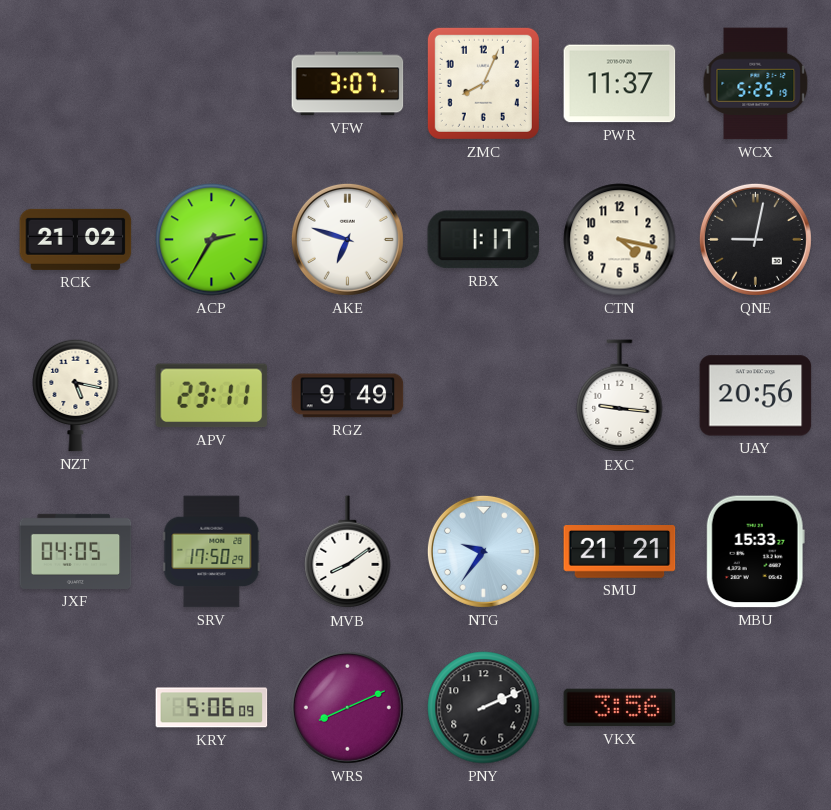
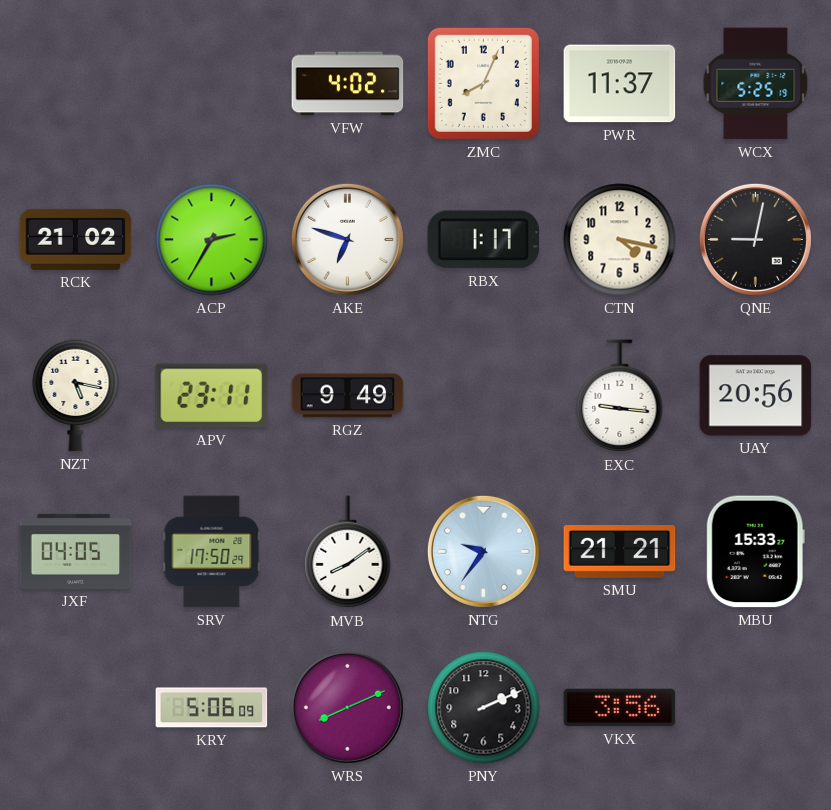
VFW: 3:07 -> 4:02 (348, 84)
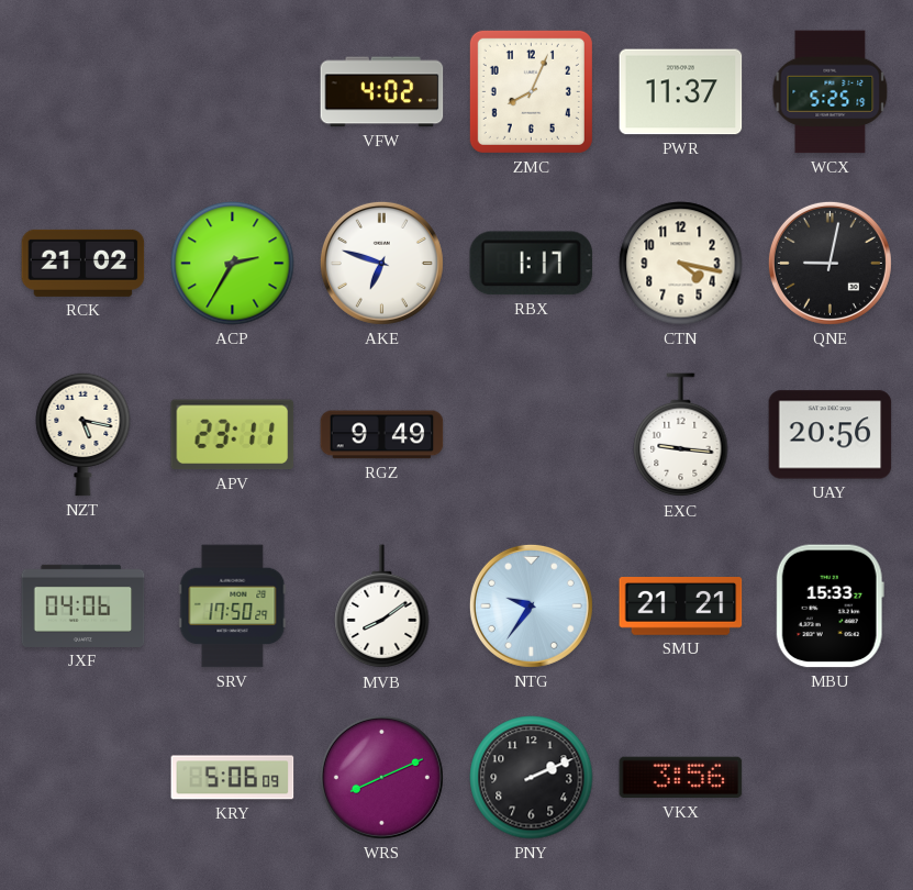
JXF: 04:05 -> 04:06 (83, 605)
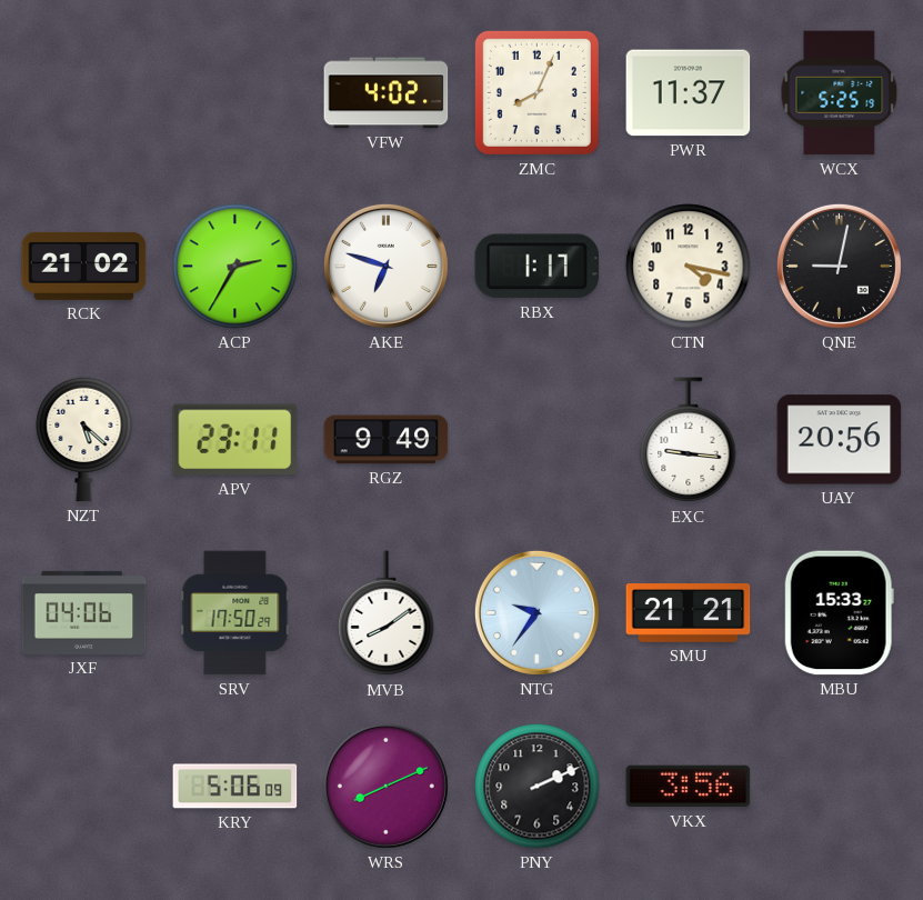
NZT: 5:17 -> 5:22 (84, 439)
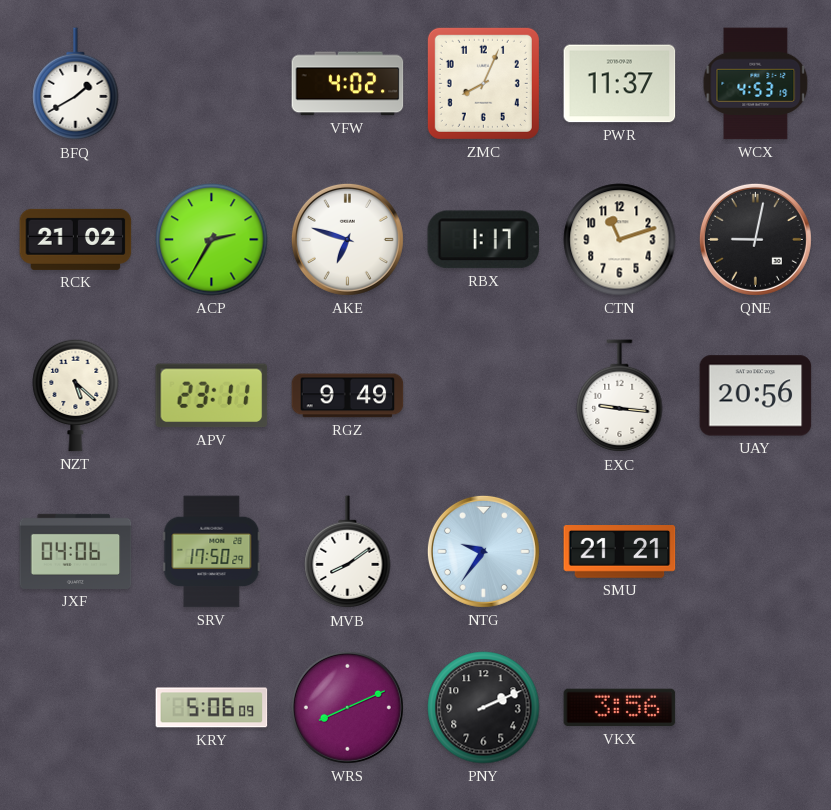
BFQ: none -> 1:40 (76, 84)
WCX: 5:25 -> 4:53 (756, 84)
CTN: 4:17 -> 11:12 (620, 240)
MBU: 15:33 -> none (839, 613)
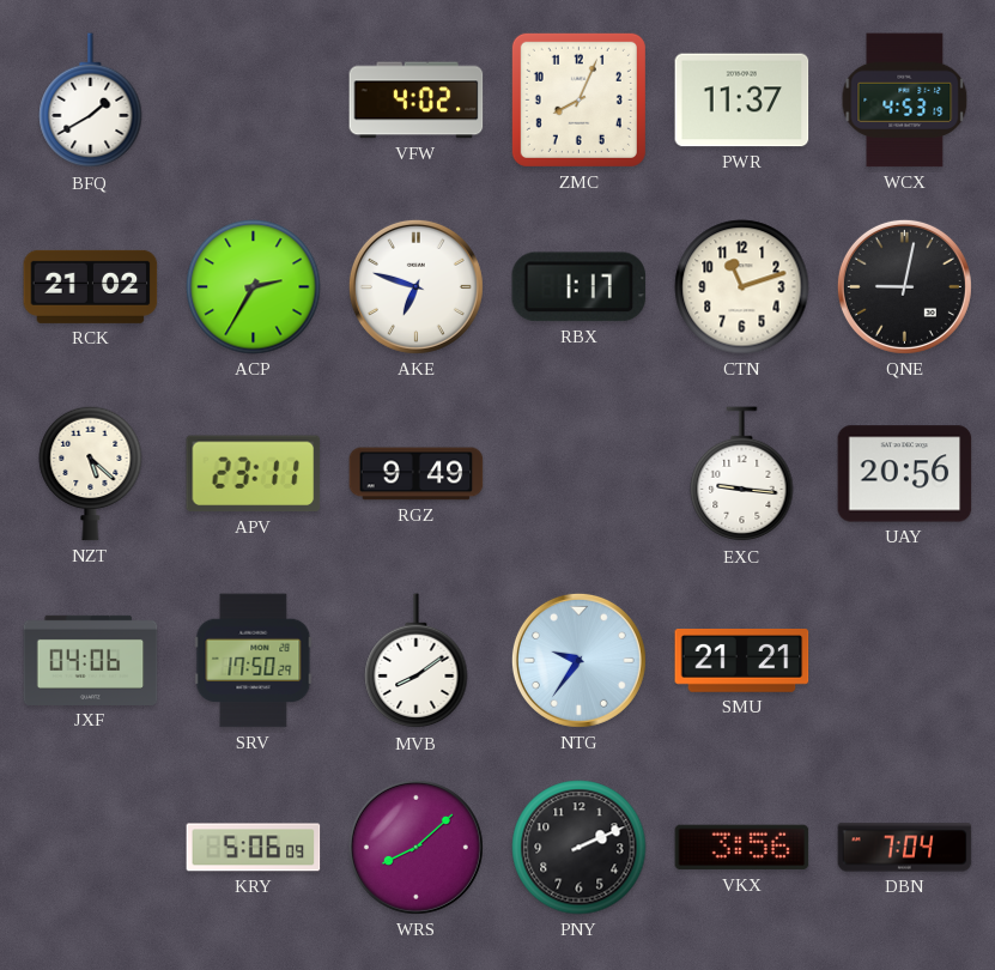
WRS: 8:11 -> 8:08 (415, 847)
DBN: none -> 7:04 (905, 848)
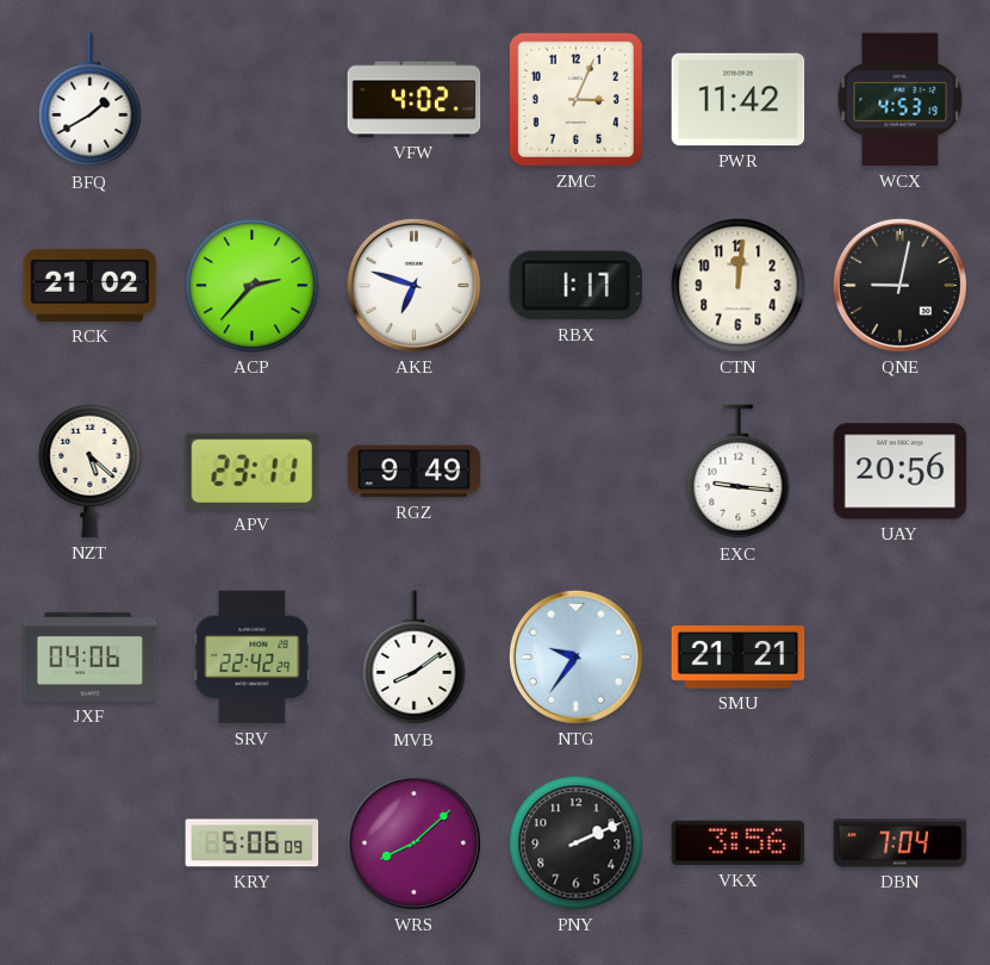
ZMC: 8:04 -> 3:04 (575, 99)
PWR: 11:37 -> 11:42 (739, 100)
ACP: 2:35 -> 2:37 (253, 286)
CTN: 11:12 -> 12:01 (739, 286)
SRV: 17:50 -> 22:42 (253, 658)
